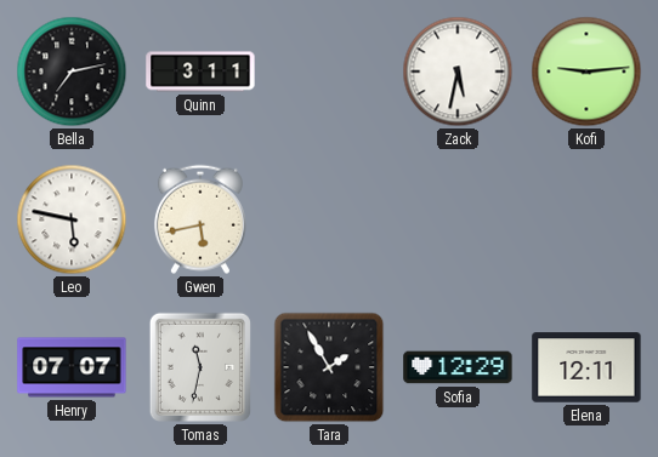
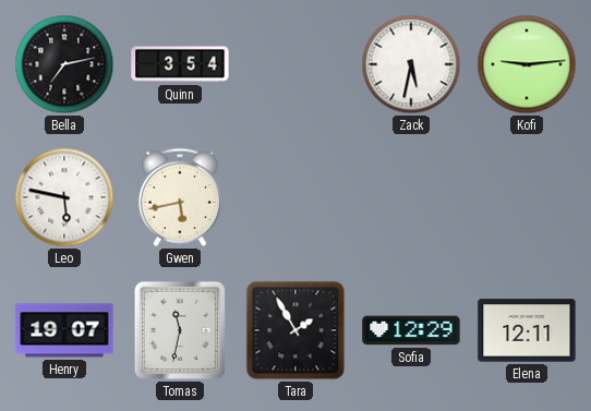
Quinn: 3:11 -> 3:54 (180, 64)
Henry: 07:07 -> 19:07 (64, 330)
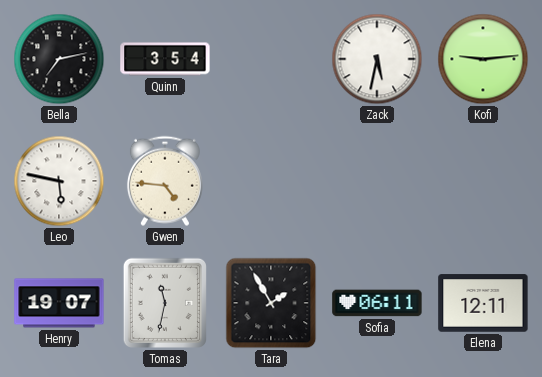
Gwen: 5:43 -> 4:46 (165, 181)
Sofia: 12:29 -> 06:11 (377, 303)
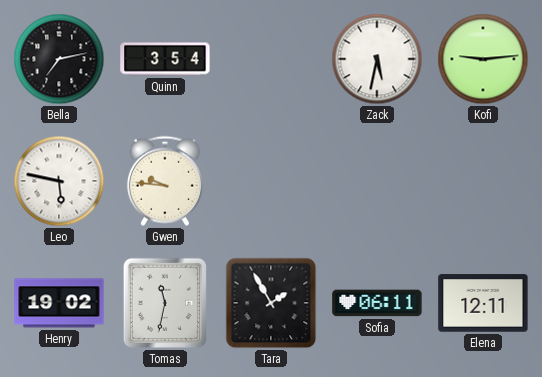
Gwen: 4:46 -> 9:46 (165, 181)
Henry: 19:07 -> 19:02 (59, 303)
